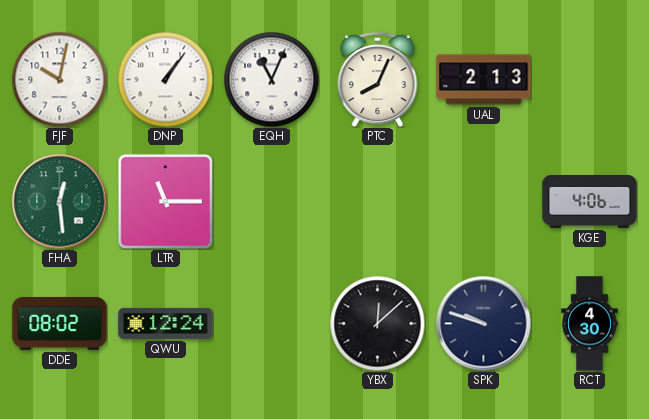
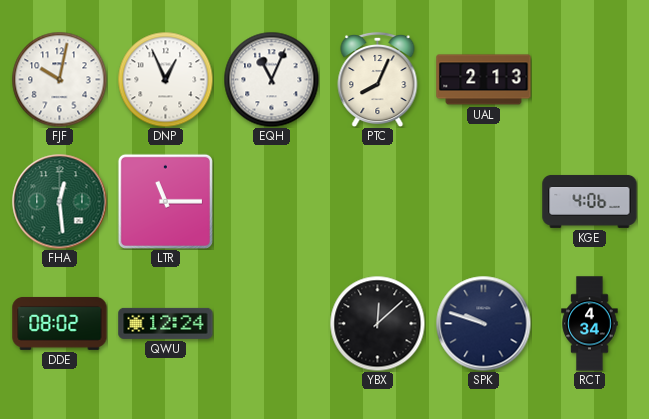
DNP: 1:06 -> 12:56 (165, 79)
RCT: 4:30 -> 4:34 (590, 324)
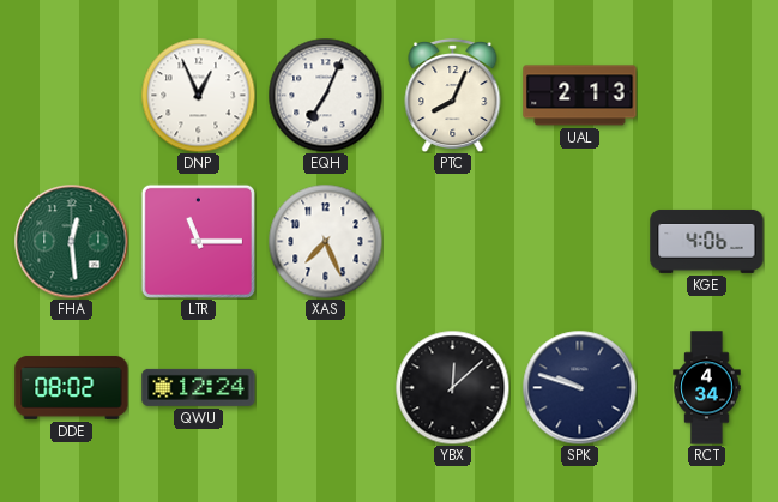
FJF: 10:02 -> none (59, 79)
EQH: 11:04 -> 7:04 (325, 95)
XAS: none -> 7:26 (325, 241)
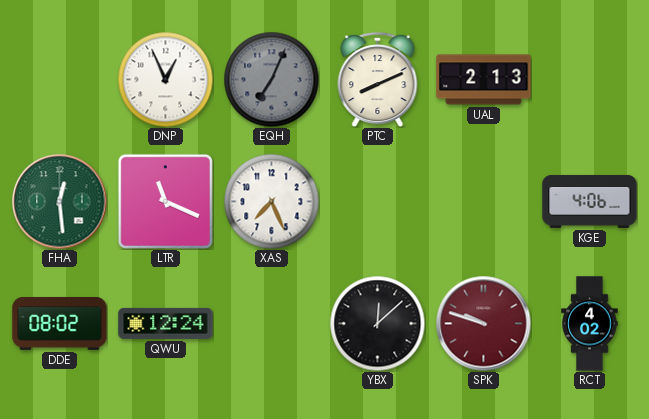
EQH dial: white -> grey (271, 79)
PTC: 8:04 -> 8:11 (378, 79)
LTR: 11:15 -> 11:19 (165, 201)
SPK dial: navy -> burgundy (483, 323)
RCT: 4:34 -> 4:02 (590, 324)
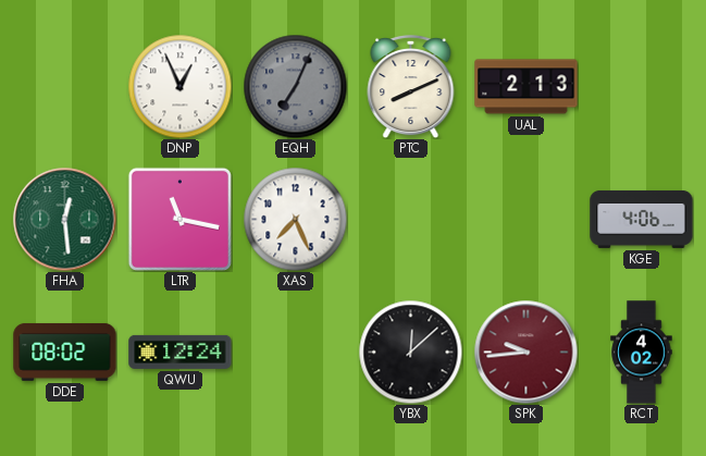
LTR: 11:19 -> 11:17 (179, 219)
SPK: 9:48 -> 9:44 (525, 352)
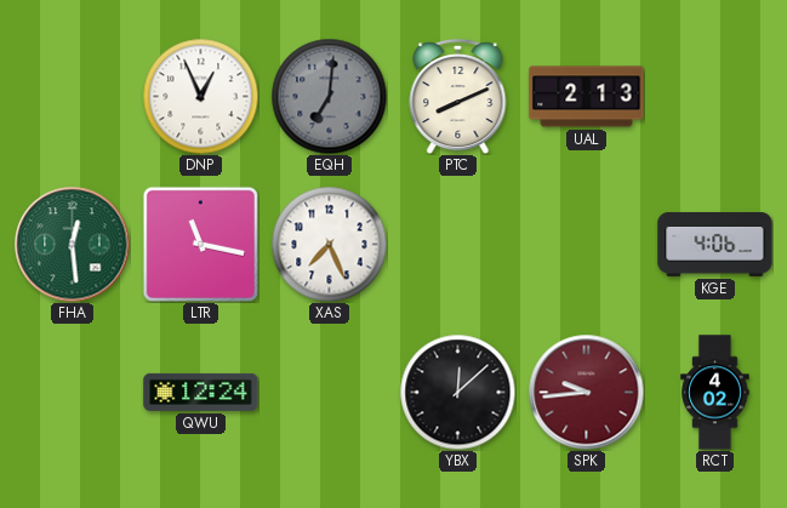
EQH: 7:04 -> 7:01 (329, 96)
DDE: 08:02 -> none (65, 352)
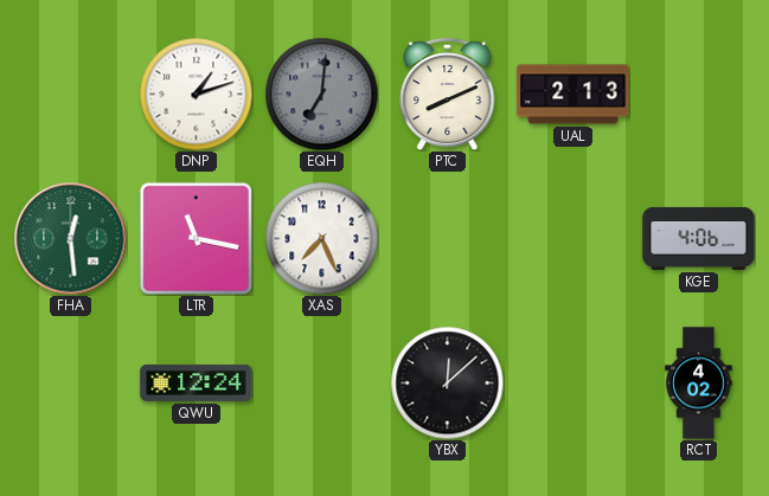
DNP: 12:56 -> 1:12 (196, 94)
SPK: 9:44 -> none (586, 392)
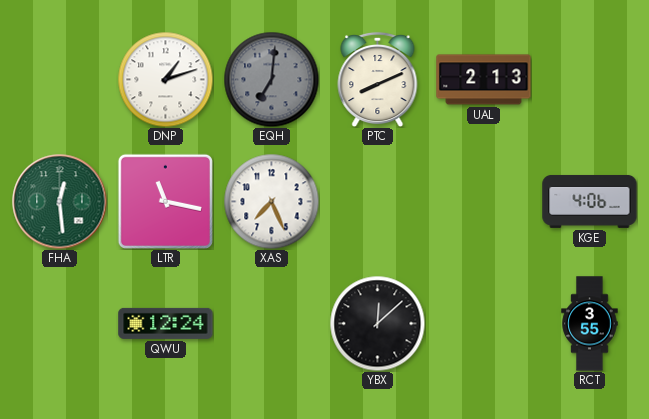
RCT: 4:02 -> 3:55 (590, 324)
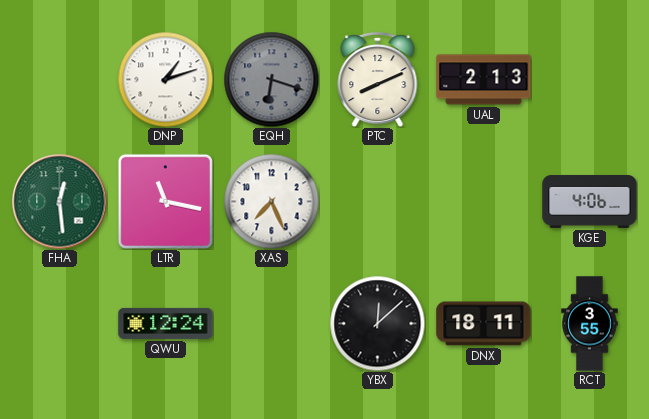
EQH: 7:01 -> 6:18 (271, 79)
DNX: none -> 18:11 (484, 324)
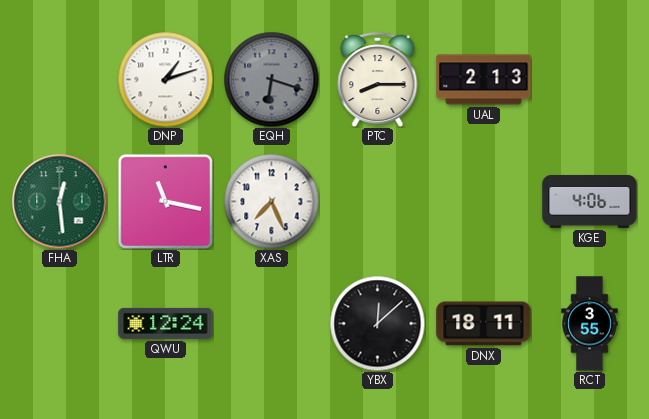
PTC: 8:11 -> 8:15 (378, 79)
